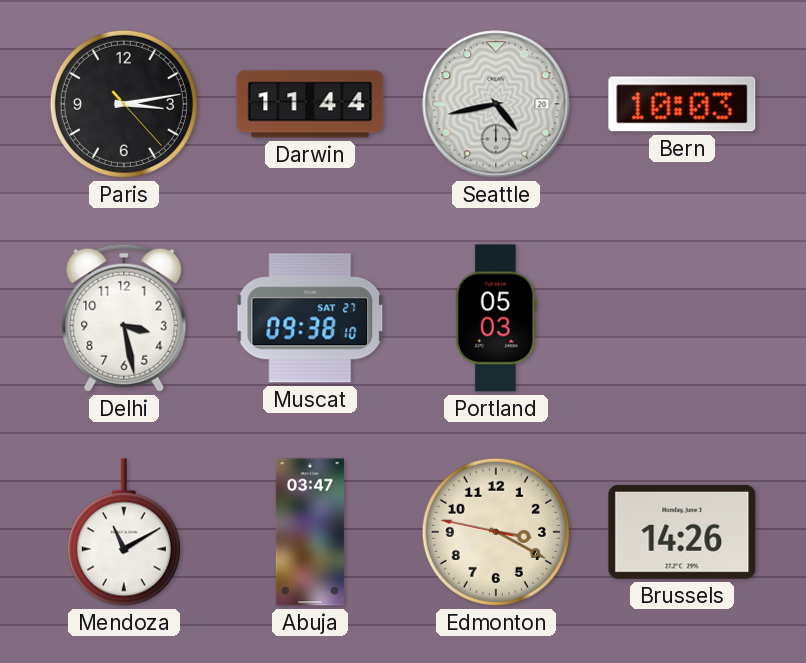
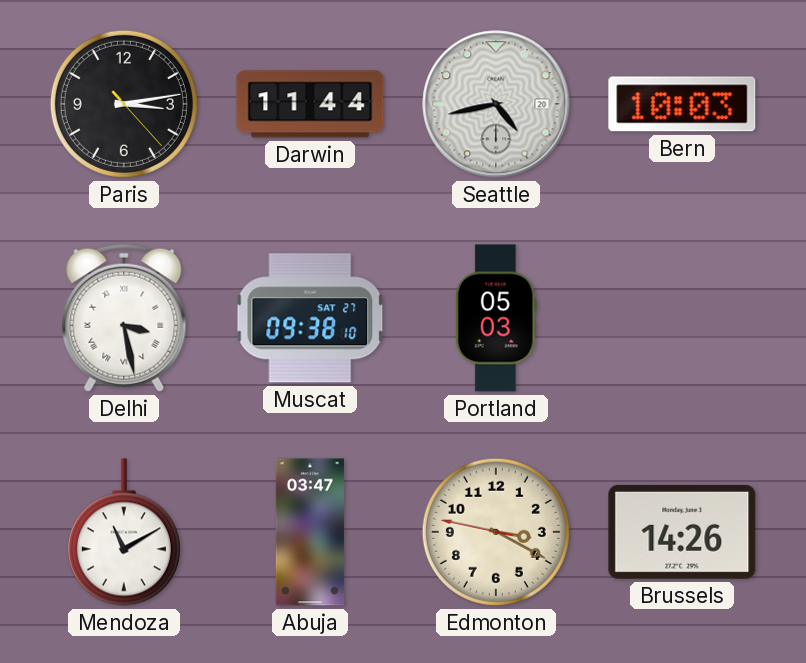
Delhi numerals: Arabic -> Roman (124, 318)
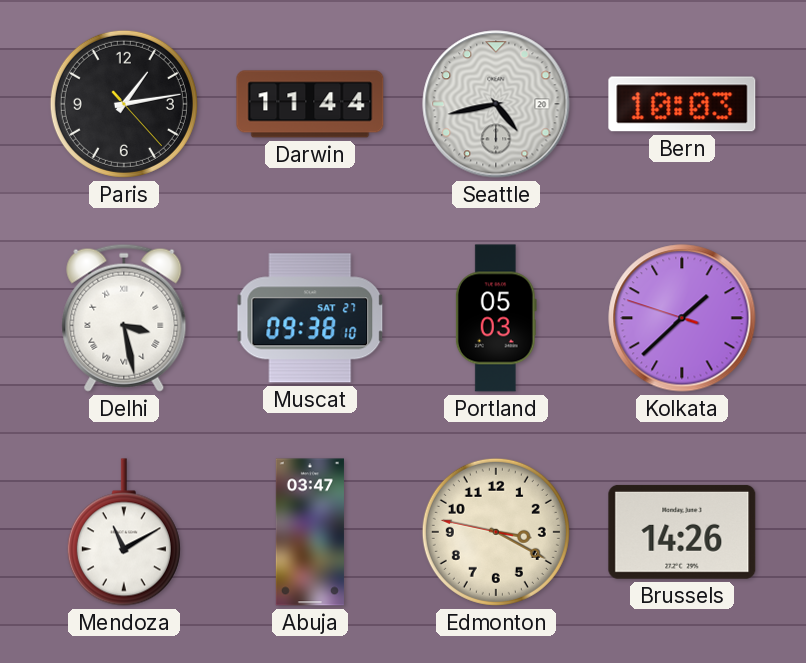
Paris: 3:13 -> 1:13 (124, 104)
Kolkata: none -> 1:37 (682, 318)
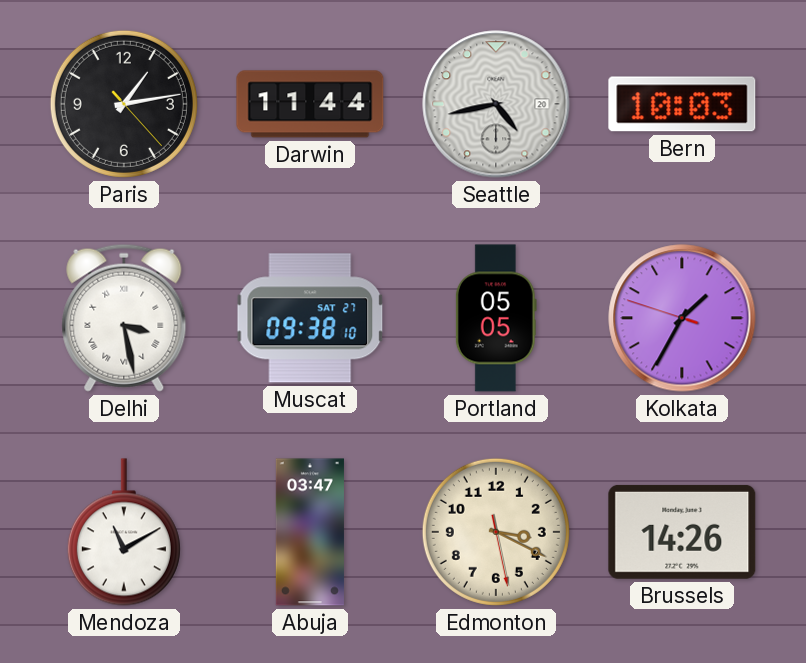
Portland: 05:03 -> 05:05 (496, 318)
Kolkata: 1:37 -> 1:34 (682, 318)
Edmonton: 3:19:47 -> 3:19:28 (496, 532)
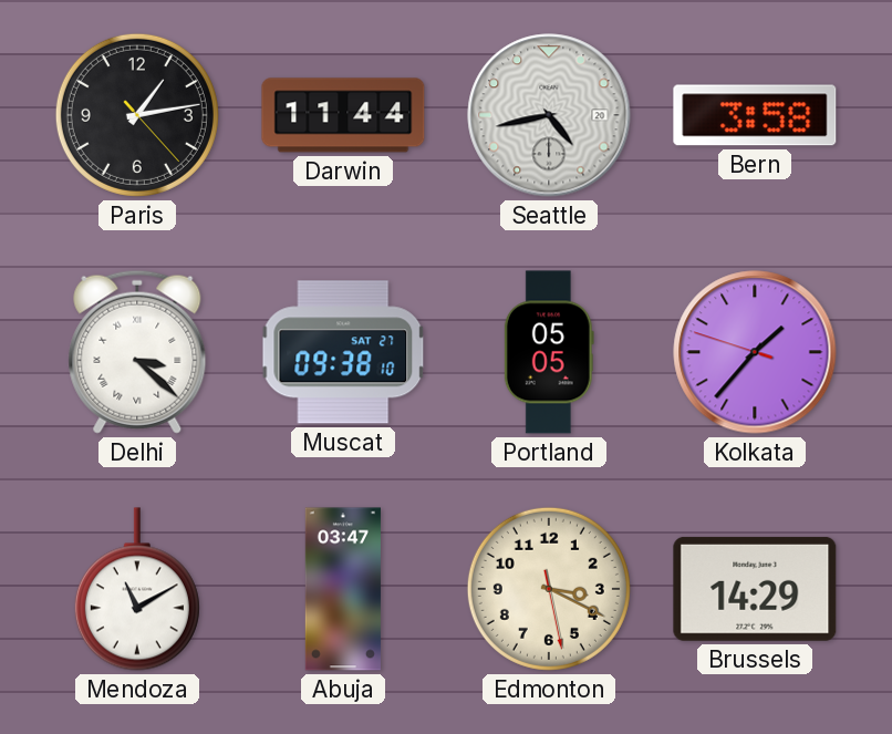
Bern: 10:03 -> 3:58 (755, 115)
Delhi: 3:28 -> 3:22 (137, 352)
Kolkata: 1:34 -> 1:36 (755, 352)
Brussels: 14:26 -> 14:29 (755, 589)
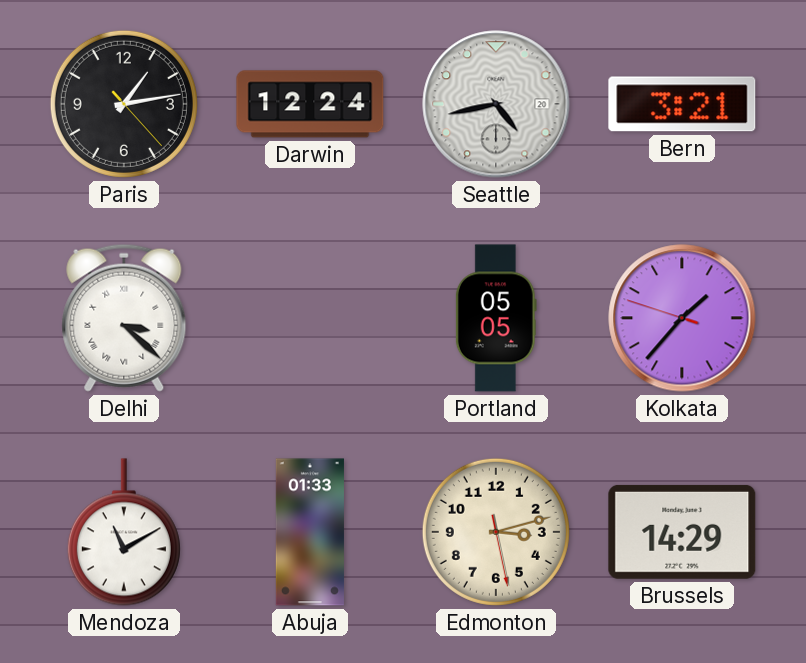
Darwin: 11:44 -> 12:24 (310, 104)
Bern: 3:58 -> 3:21 (682, 104)
Muscat: 09:38 -> none (343, 352)
Abuja: 03:47 -> 01:33 (310, 532)
Edmonton: 3:19 -> 3:12 (496, 532)
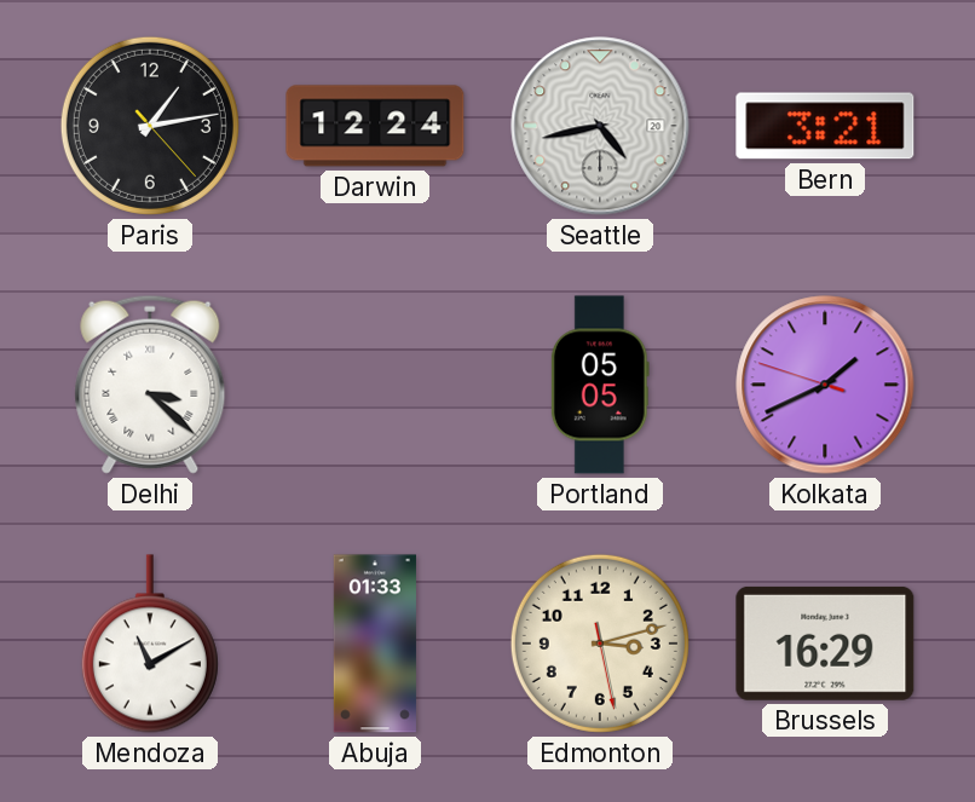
Kolkata: 1:36 -> 1:40 (825, 385)
Brussels: 14:29 -> 16:29 (825, 644)
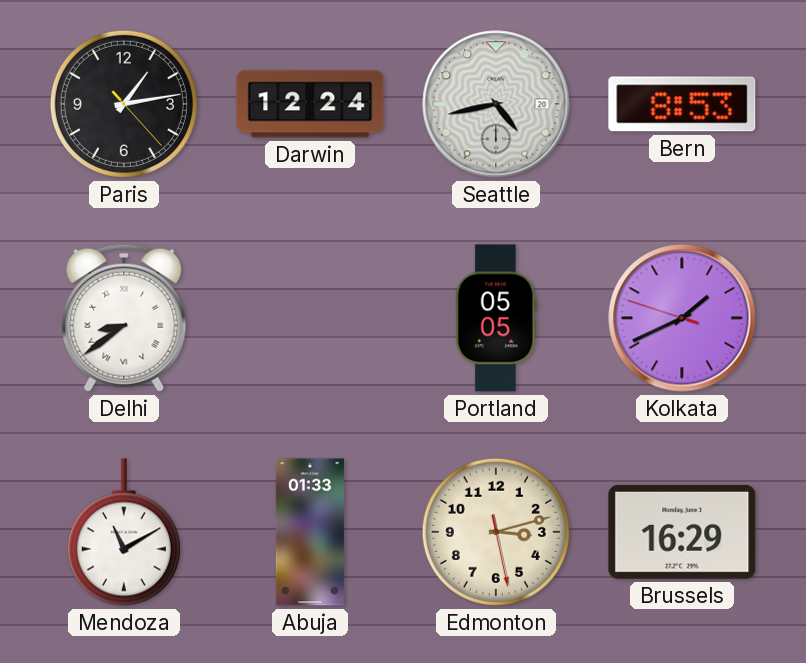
Bern: 3:21 -> 8:53 (682, 104)
Delhi: 3:22 -> 8:39 (124, 318)
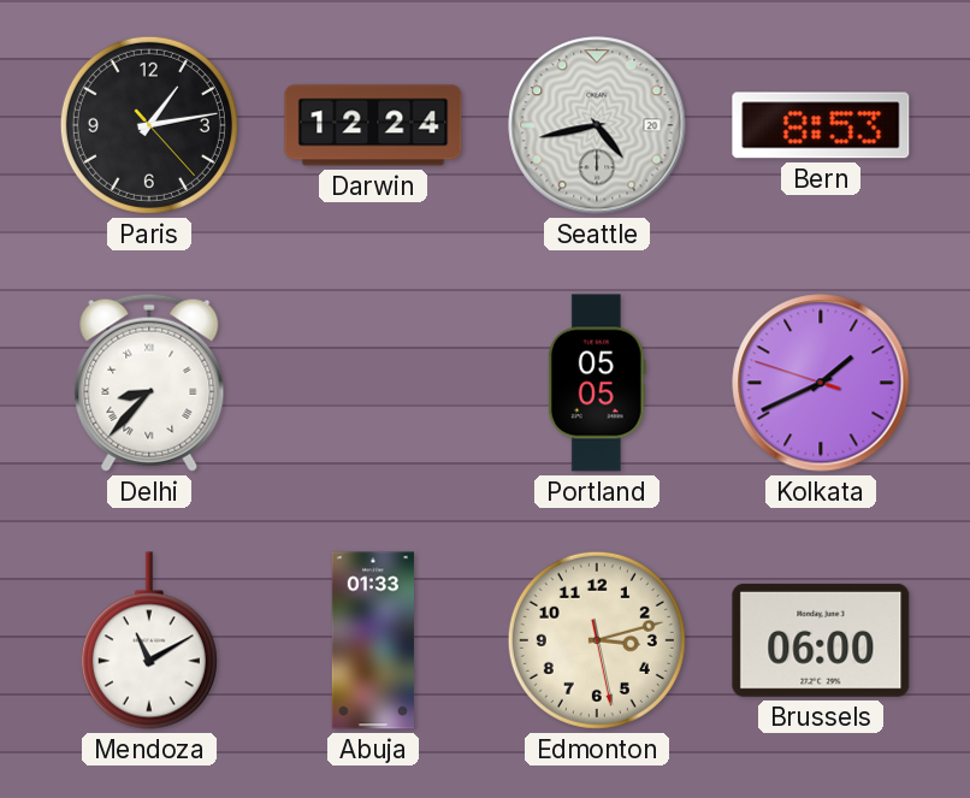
Delhi: 8:39 -> 8:37 (149, 383)
Brussels: 16:29 -> 06:00 (821, 640)
